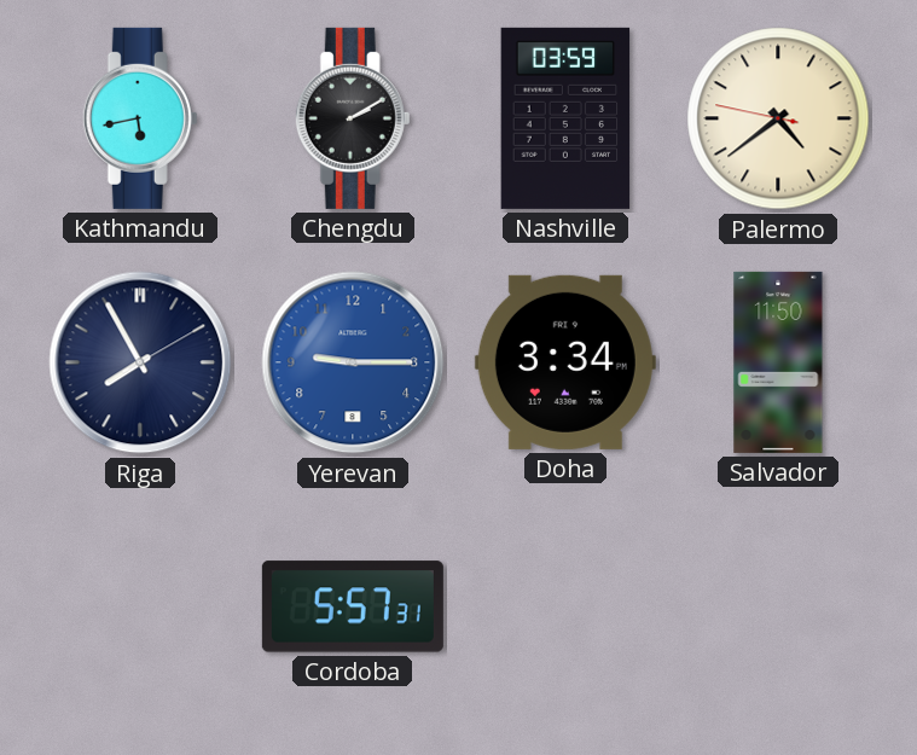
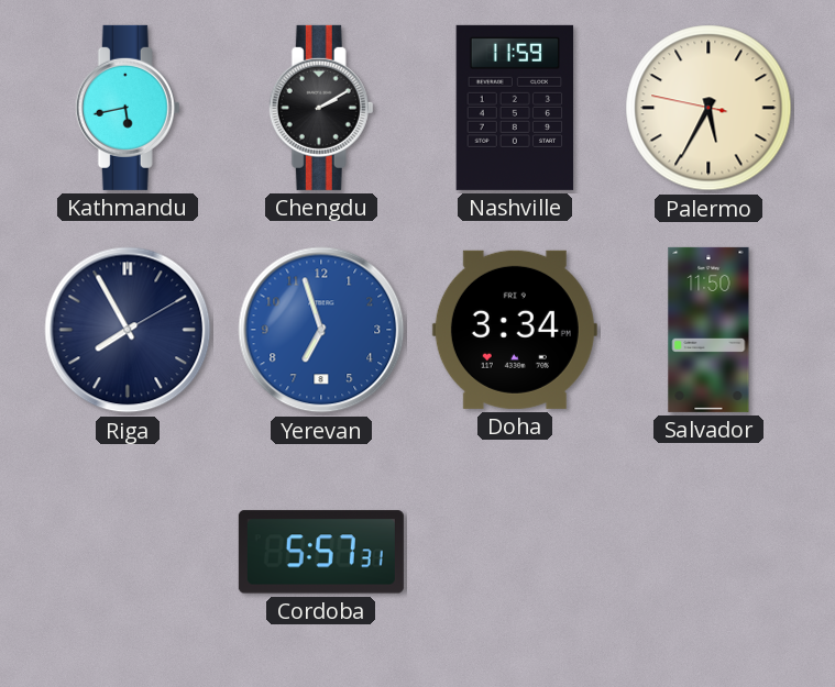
Nashville: 03:59 -> 11:59 (515, 108)
Palermo: 4:38 -> 5:34 (708, 108)
Yerevan: 9:15 -> 6:57 (321, 330)
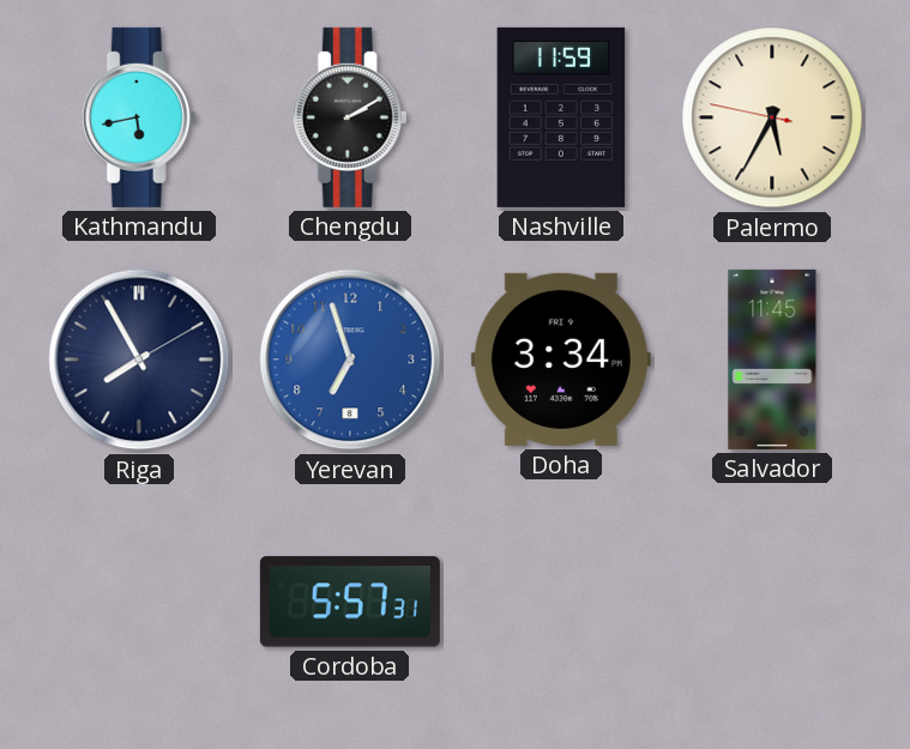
Salvador: 11:50 -> 11:45 (772, 360)
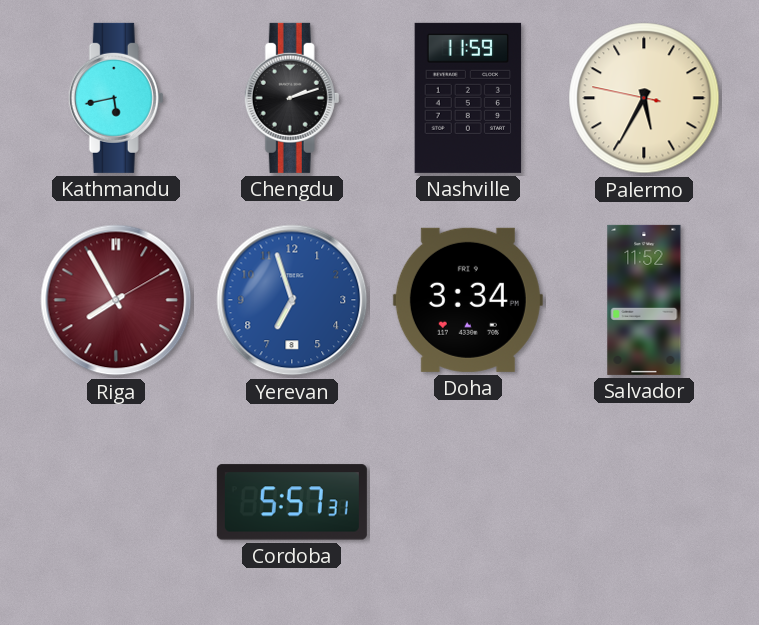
Chengdu: 2:10 -> 2:12 (292, 98)
Riga dial: navy -> burgundy (116, 300)
Salvador: 11:45 -> 11:52 (644, 300)
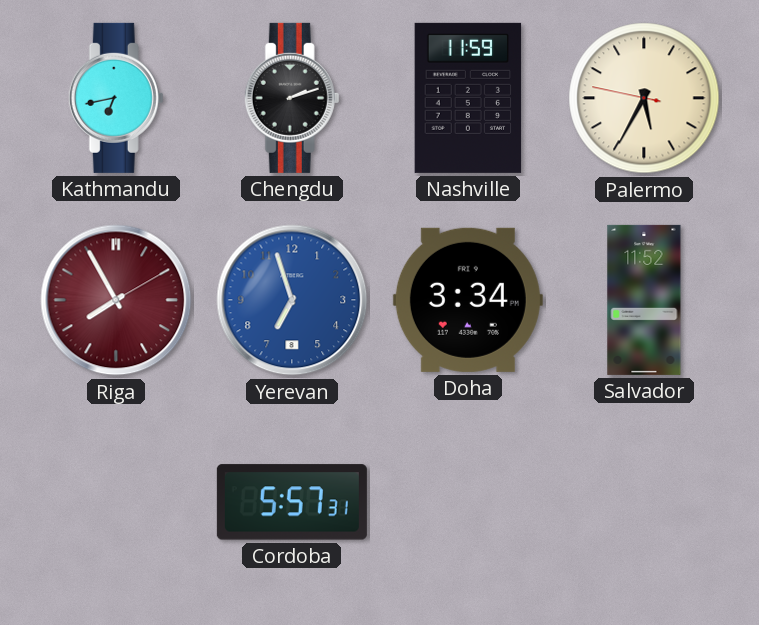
Kathmandu: 5:43 -> 6:43 (116, 98)
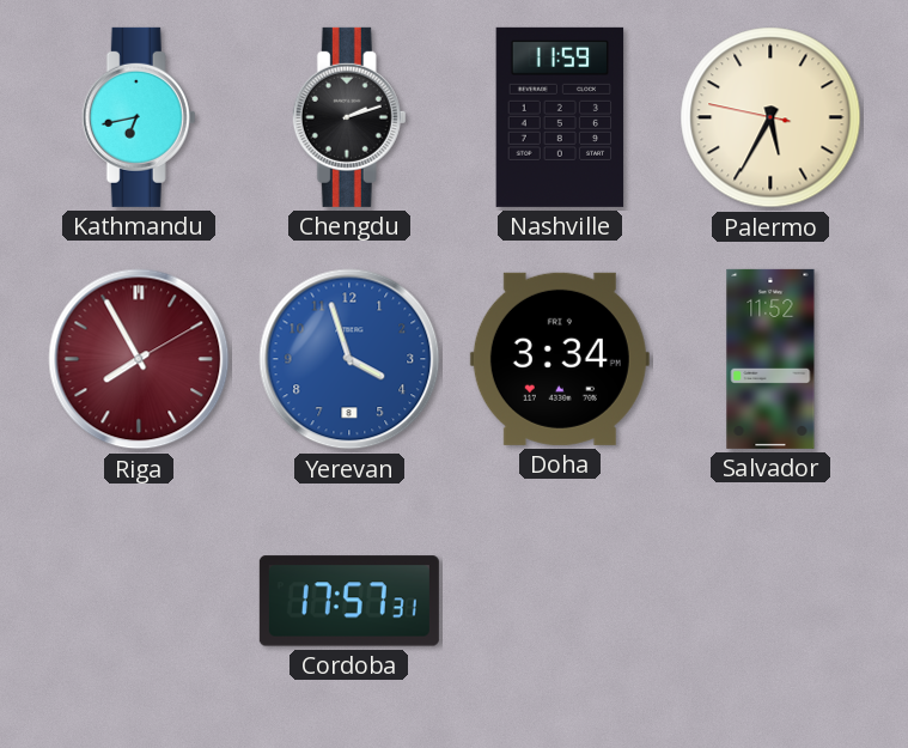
Yerevan: 6:57 -> 3:57 (349, 359)
Cordoba: 5:57 -> 17:57 (349, 601)
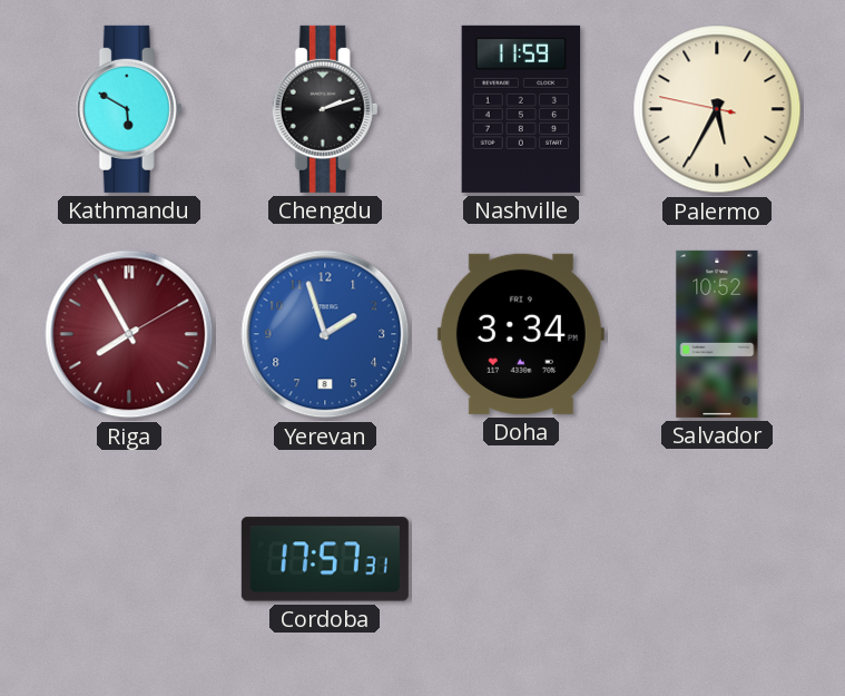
Kathmandu: 6:43 -> 5:50 (129, 109)
Yerevan: 3:57 -> 1:57 (325, 334)
Salvador: 11:52 -> 10:52 (717, 334)
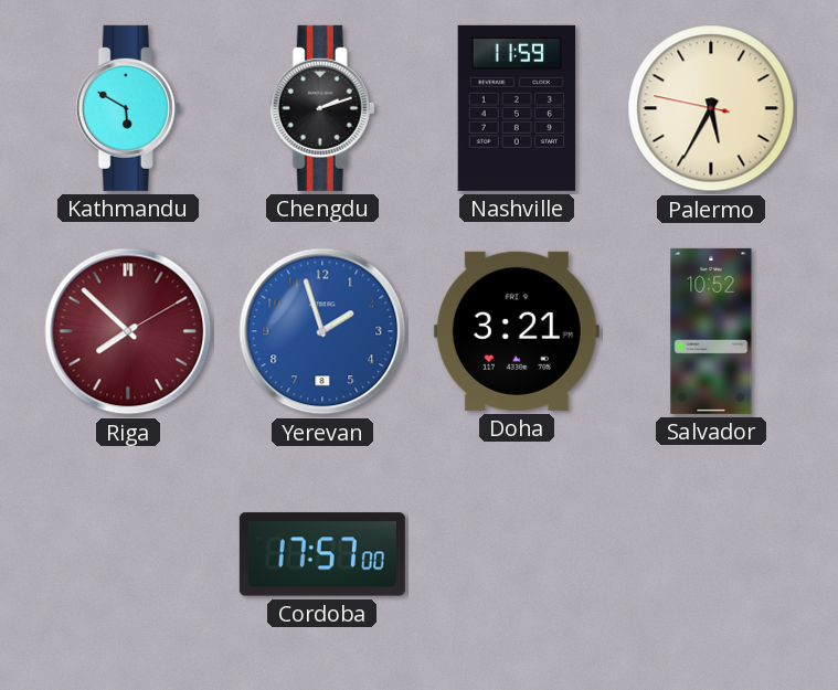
Riga: 7:55 -> 7:52 (128, 331)
Doha: 3:34 -> 3:21 (517, 331)
Cordoba: 17:57:31 -> 17:57:00 (322, 554)
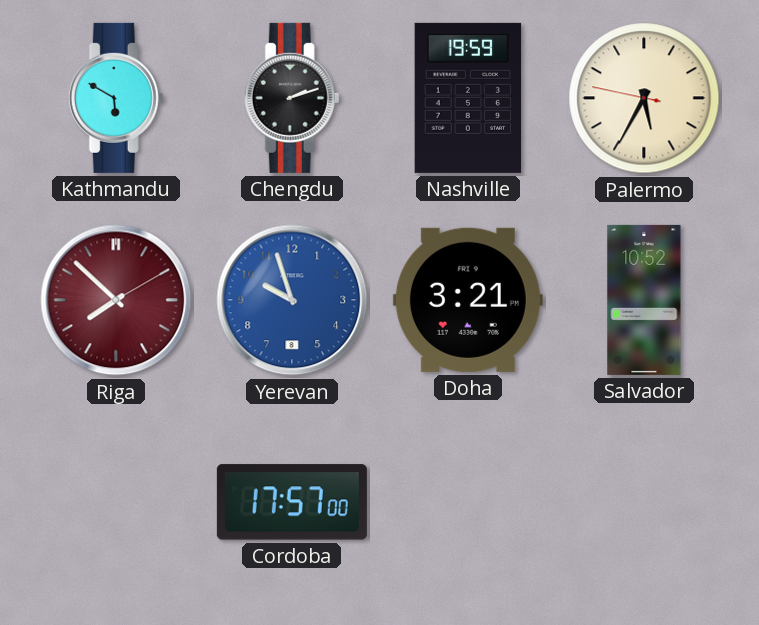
Nashville: 11:59 -> 19:59 (468, 98)
Yerevan: 1:57 -> 9:57 (292, 300)
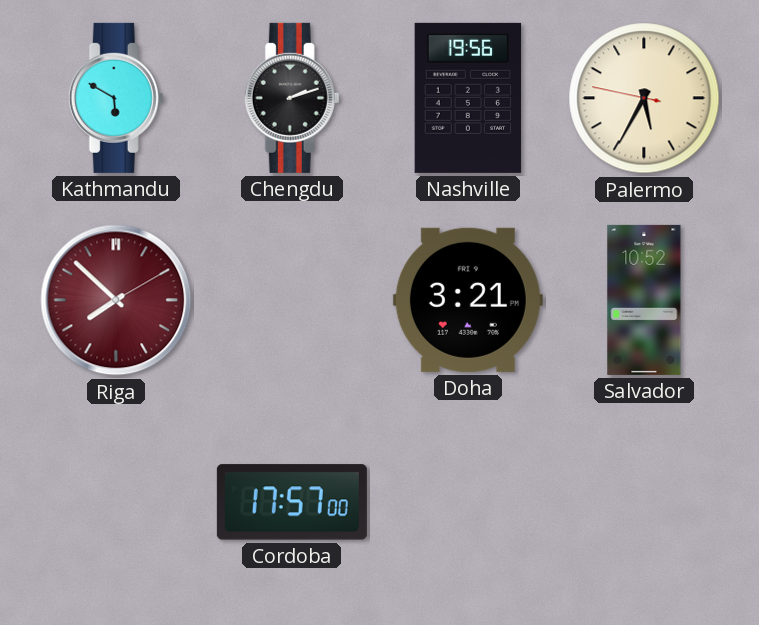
Nashville: 19:59 -> 19:56 (468, 98)
Yerevan: 9:57 -> none (292, 300)
